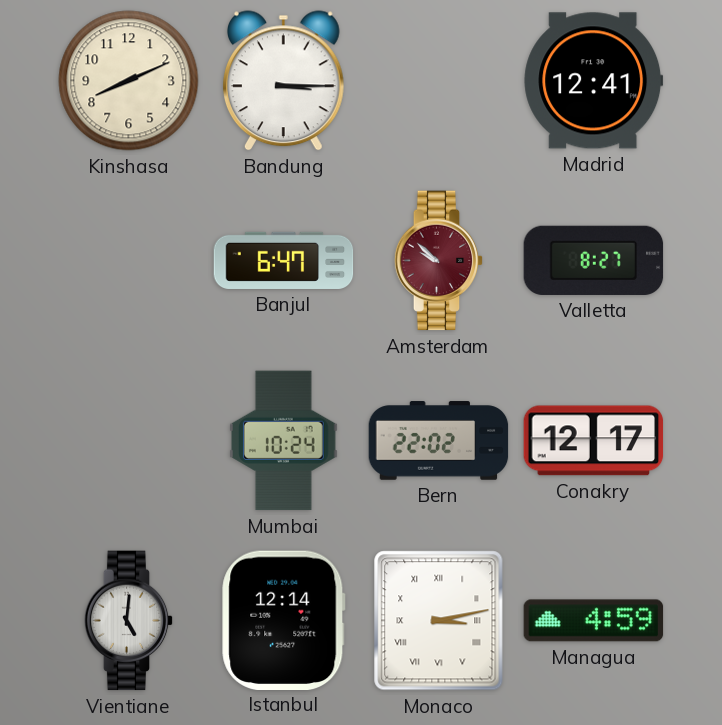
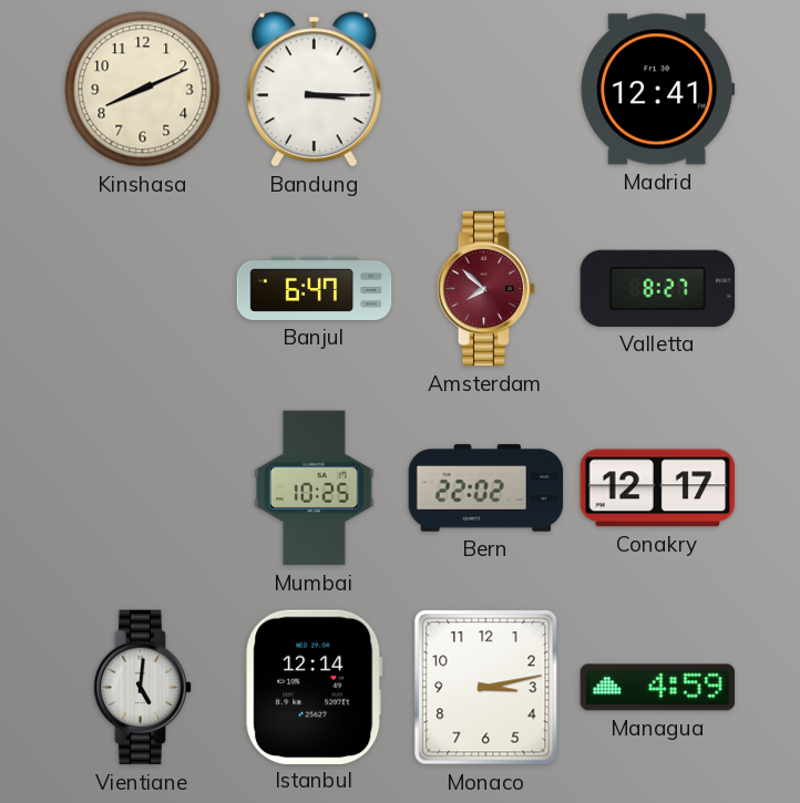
Amsterdam: 9:52 -> 7:52 (486, 289)
Mumbai: 10:24 -> 10:25 (315, 488)
Monaco numerals: Roman -> Arabic (486, 688)
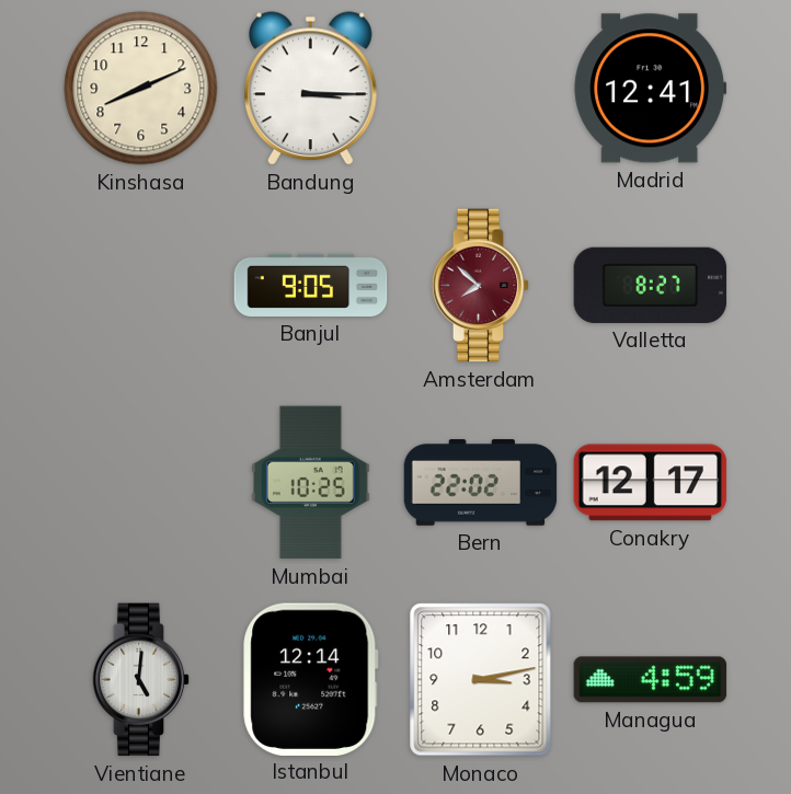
Banjul: 6:47 -> 9:05 (311, 285)
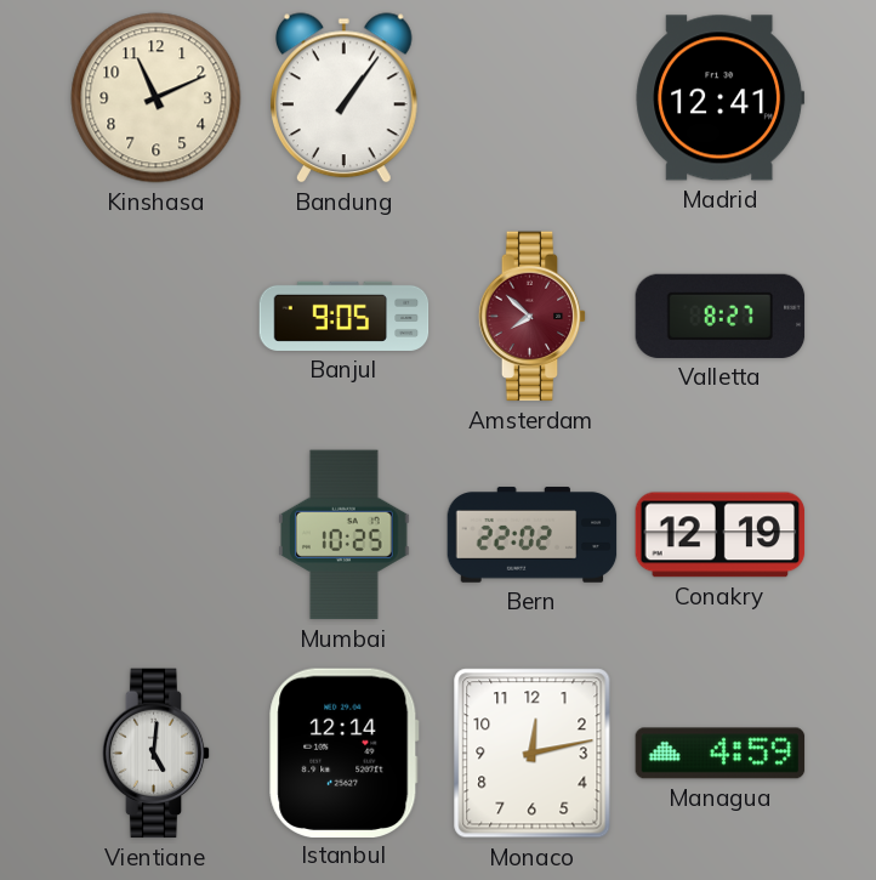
Kinshasa: 8:11 -> 11:11 (157, 98)
Bandung: 3:15 -> 1:06 (343, 98)
Conakry: 12:17 -> 12:19 (721, 535)
Monaco: 3:13 -> 12:13 (533, 754)
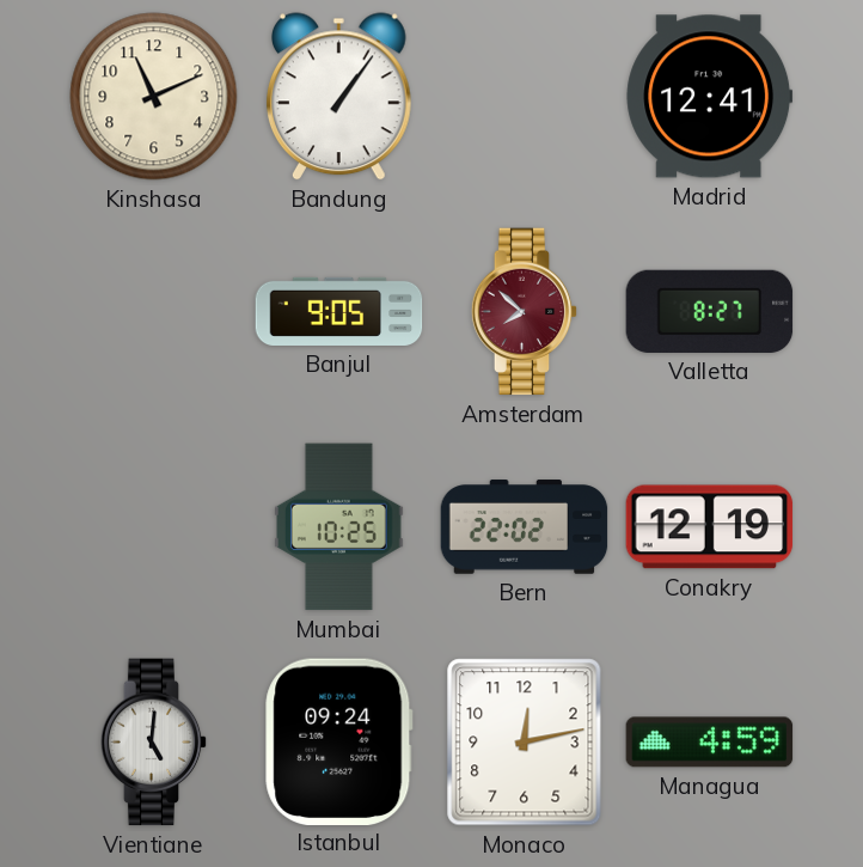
Istanbul: 12:14 -> 09:24 (339, 741)
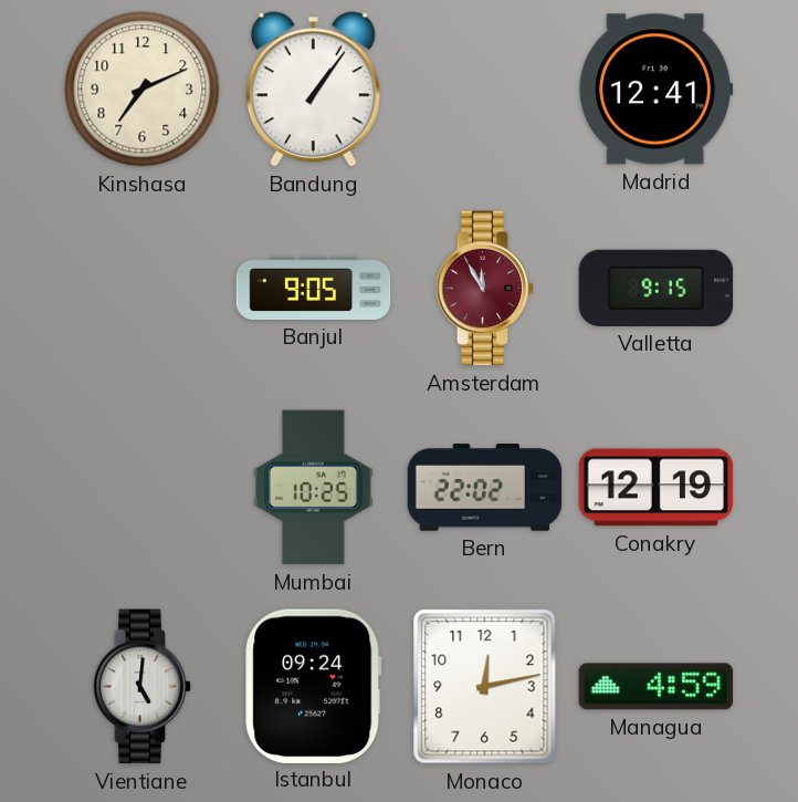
Kinshasa: 11:11 -> 7:11 (143, 90)
Amsterdam: 7:52 -> 11:55 (485, 289)
Valletta: 8:27 -> 9:15 (657, 288)
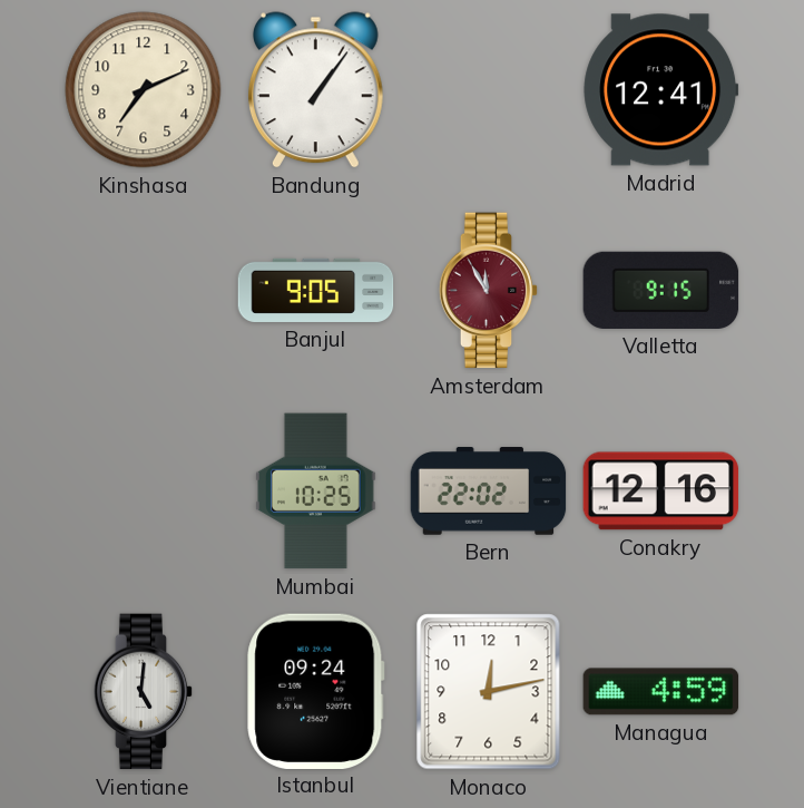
Conakry: 12:19 -> 12:16 (661, 491)
